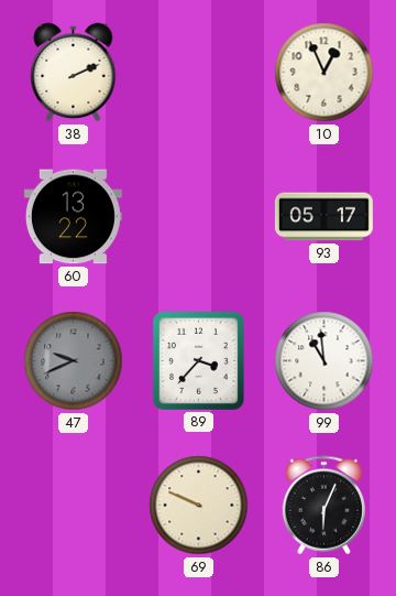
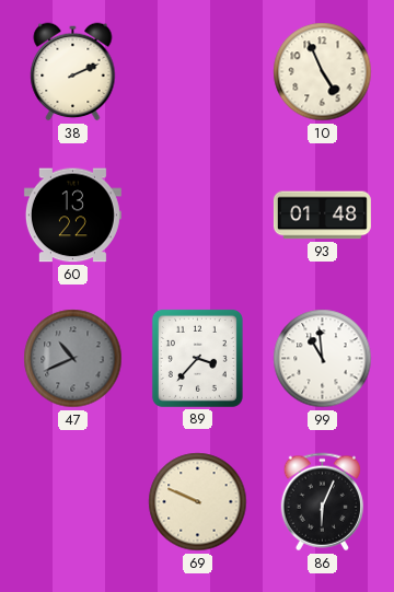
10: 12:56 -> 4:56 (323, 72)
93: 05:17 -> 01:48 (322, 216)
47: 9:41 -> 10:41 (73, 359)
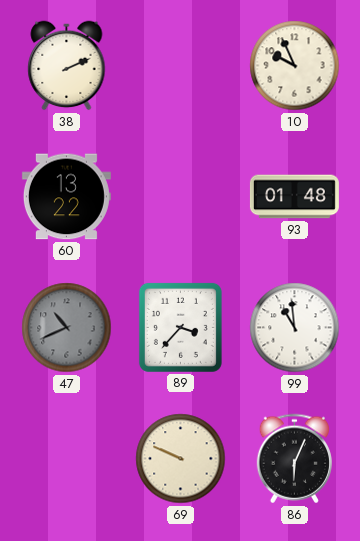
10: 4:56 -> 9:56 (295, 66)
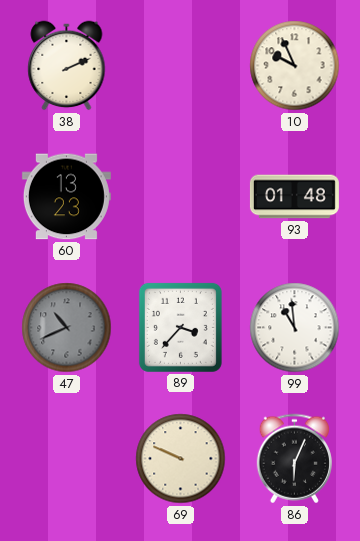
60: 13:22 -> 13:23 (66, 197)
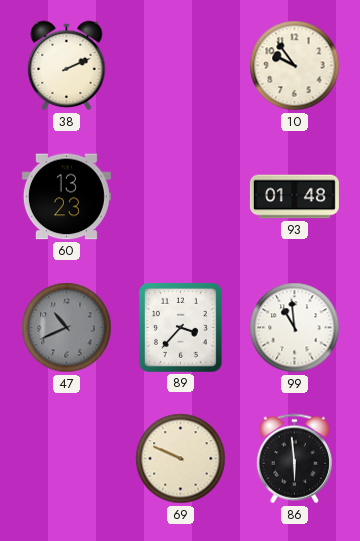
10: 9:56 -> 9:54 (295, 66)
86: 6:04 -> 5:59 (294, 459)
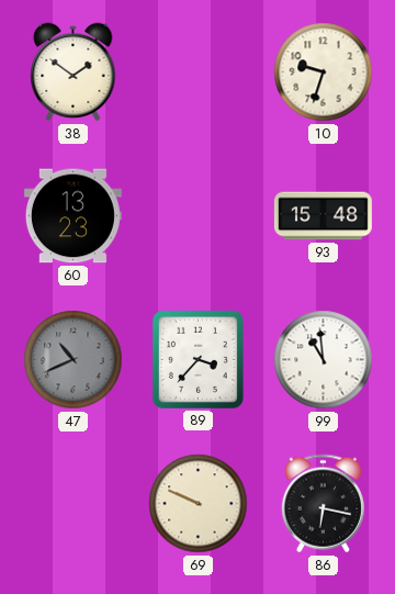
38: 2:11 -> 1:51 (74, 72)
10: 9:54 -> 9:33 (324, 72)
93: 01:48 -> 15:48 (323, 216)
86: 5:59 -> 6:17 (323, 504)
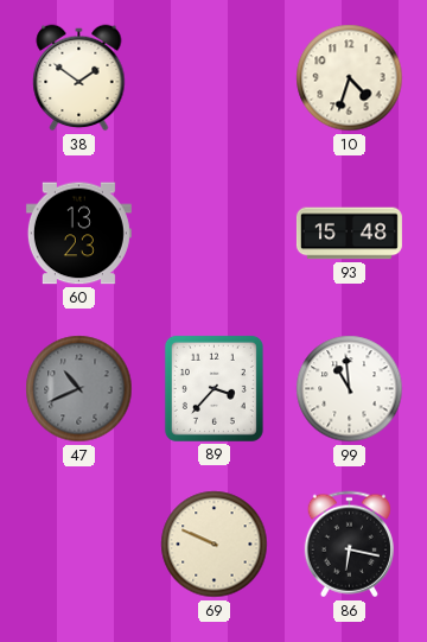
10: 9:33 -> 4:33 (350, 78)
